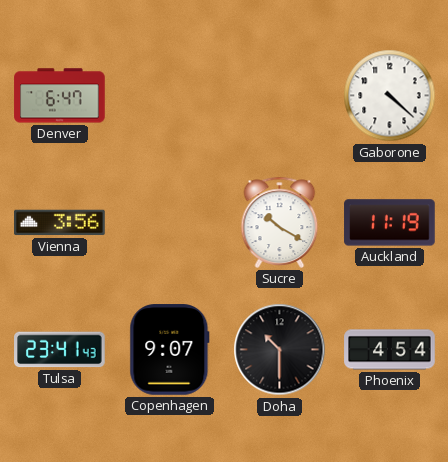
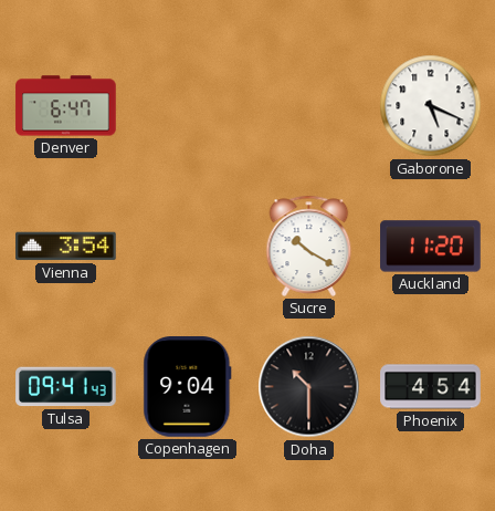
Gaborone: 4:22 -> 5:19 (431, 106)
Vienna: 3:56 -> 3:54 (66, 247)
Auckland: 11:19 -> 11:20 (431, 247)
Tulsa: 23:41 -> 09:41 (66, 387)
Copenhagen: 9:07 -> 9:04 (188, 387)
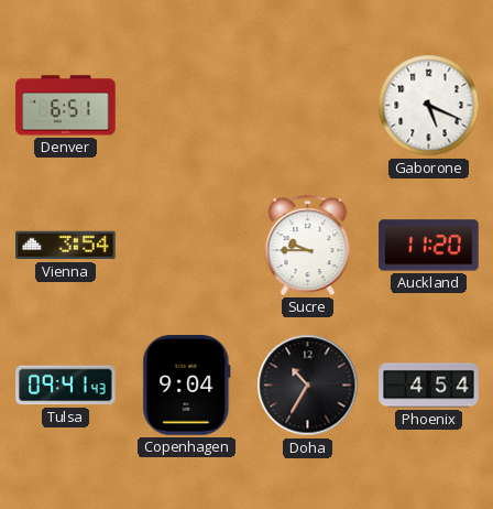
Denver: 6:47 -> 6:51 (66, 106)
Sucre: 10:20 -> 9:45 (308, 245)
Doha: 10:30 -> 10:35 (308, 386)
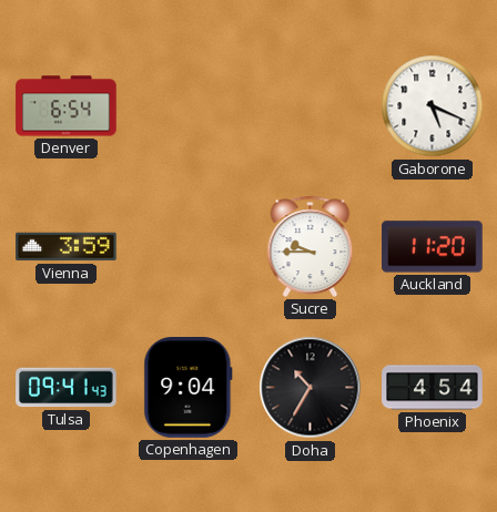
Denver: 6:51 -> 6:54 (67, 106)
Vienna: 3:54 -> 3:59 (67, 247)
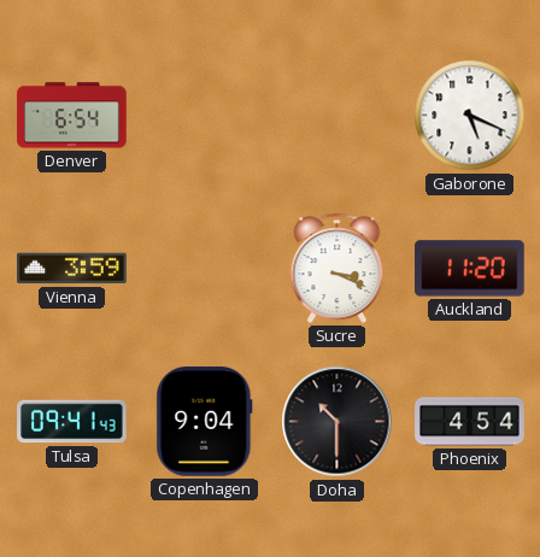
Sucre: 9:45 -> 3:19 (337, 268)
Doha: 10:35 -> 10:30 (337, 422)
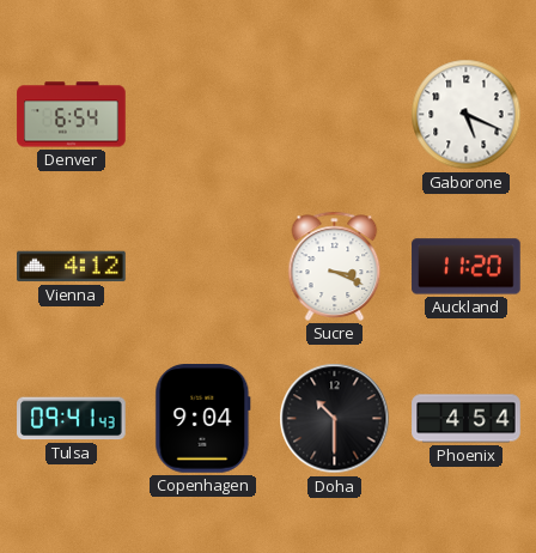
Vienna: 3:59 -> 4:12 (72, 267)
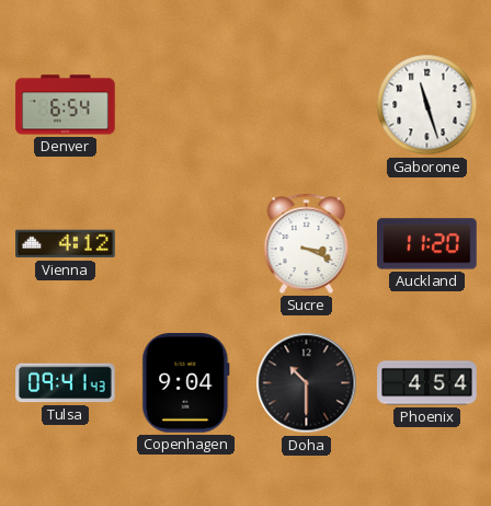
Gaborone: 5:19 -> 11:27 (427, 105)
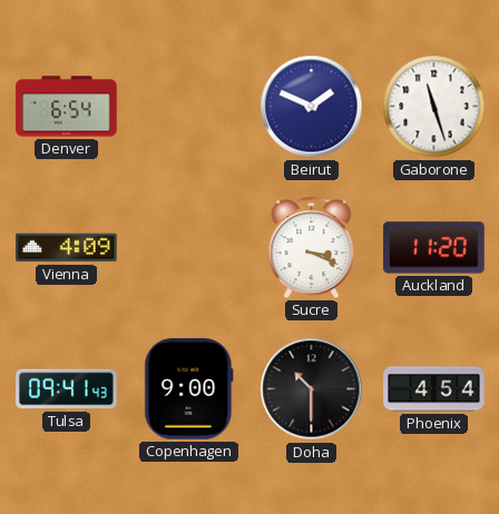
Beirut: none -> 1:49 (312, 107)
Vienna: 4:12 -> 4:09 (67, 248)
Copenhagen: 9:04 -> 9:00 (189, 389)
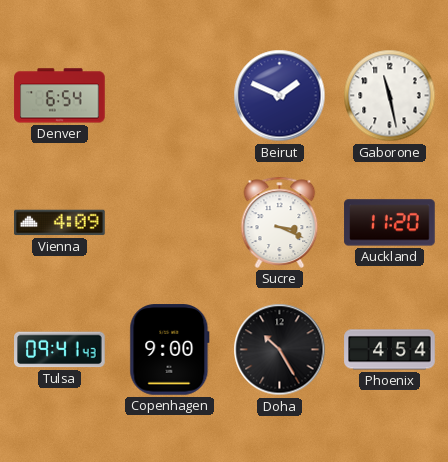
Gaborone: 11:27 -> 11:28 (390, 96)
Doha: 10:30 -> 10:25 (280, 350)
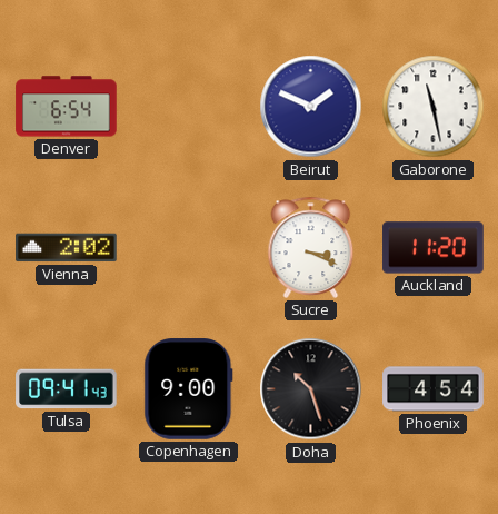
Vienna: 4:09 -> 2:02 (67, 248)
Doha: 10:25 -> 10:27 (311, 389)
